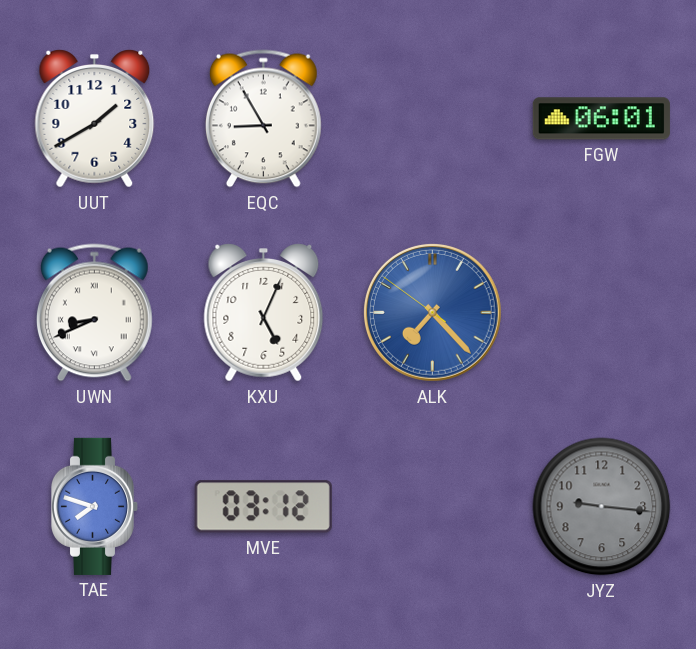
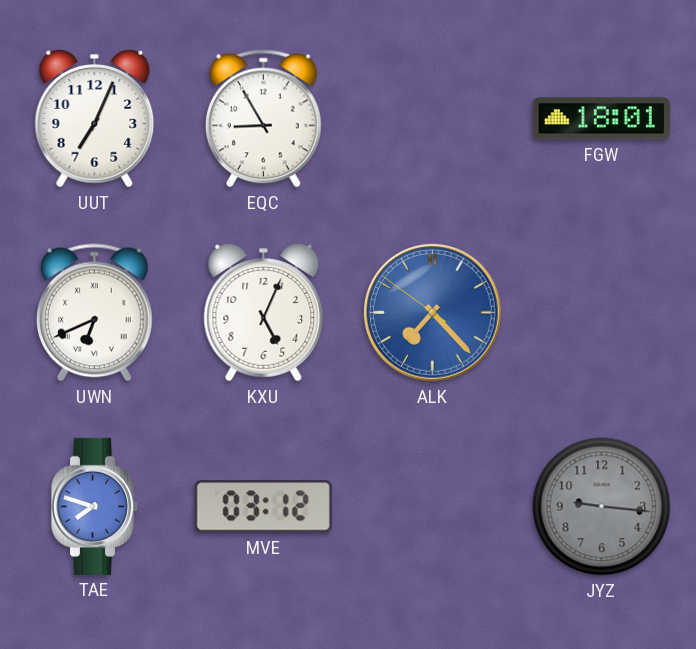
UUT: 1:40 -> 7:04 (95, 119)
FGW: 06:01 -> 18:01 (601, 119)
UWN: 8:41 -> 6:41 (94, 313)
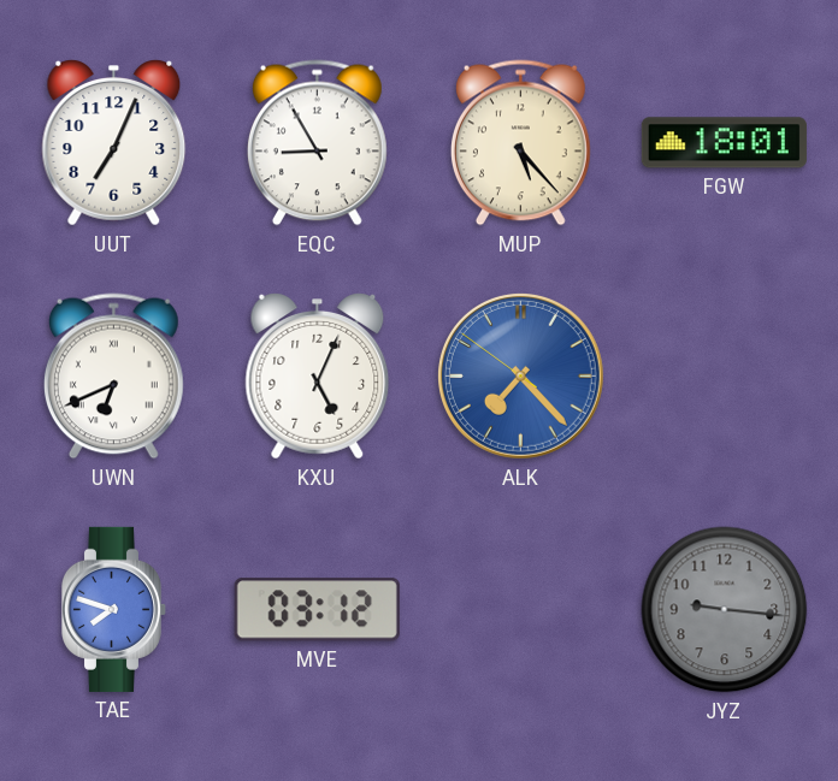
MUP: none -> 5:23 (520, 143)
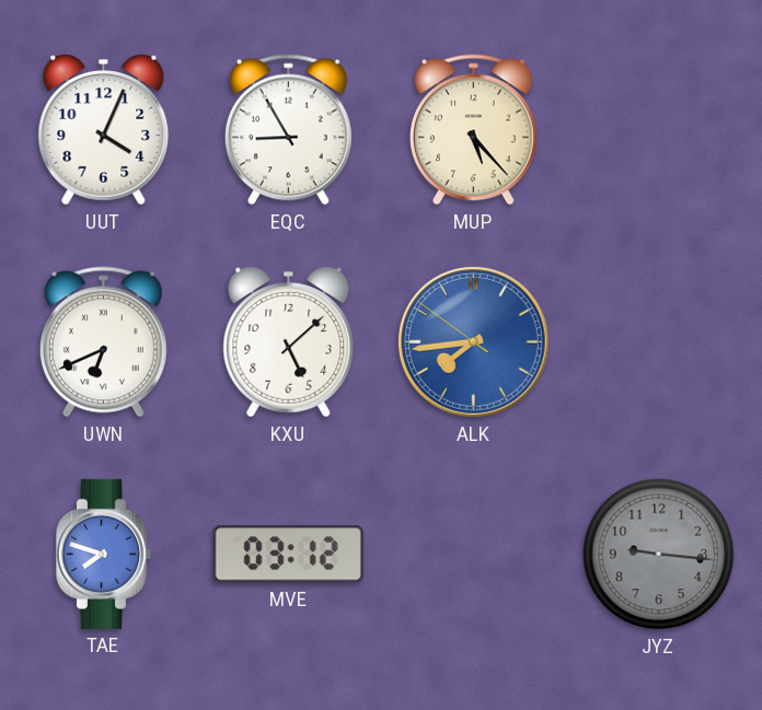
UUT: 7:04 -> 4:04 (104, 130)
FGW: 18:01 -> none (724, 143)
KXU: 5:04 -> 5:08 (289, 342)
ALK: 7:22 -> 7:43 (473, 341)
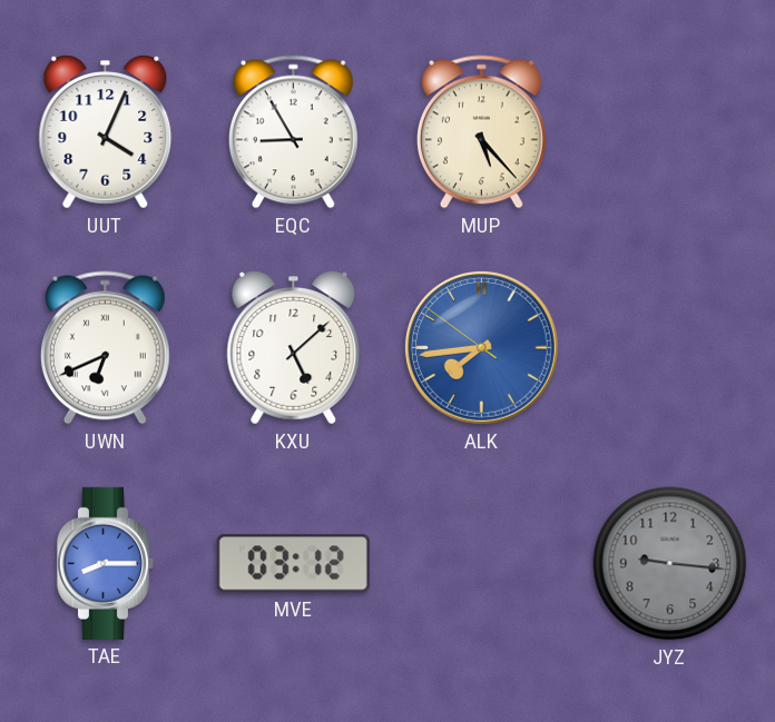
TAE: 7:48 -> 8:15 (106, 563)
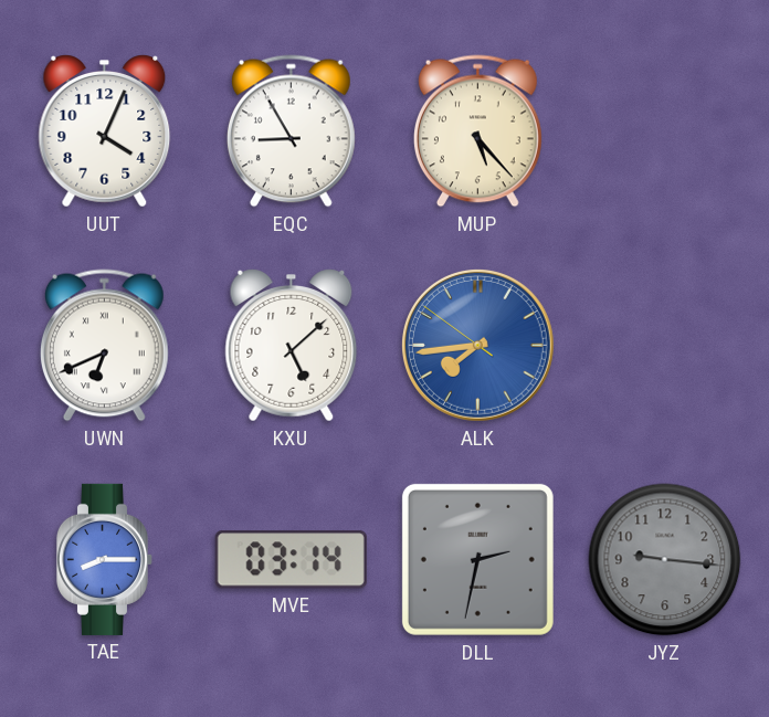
MVE: 03:12 -> 03:14 (291, 560)
DLL: none -> 2:32 (477, 559)
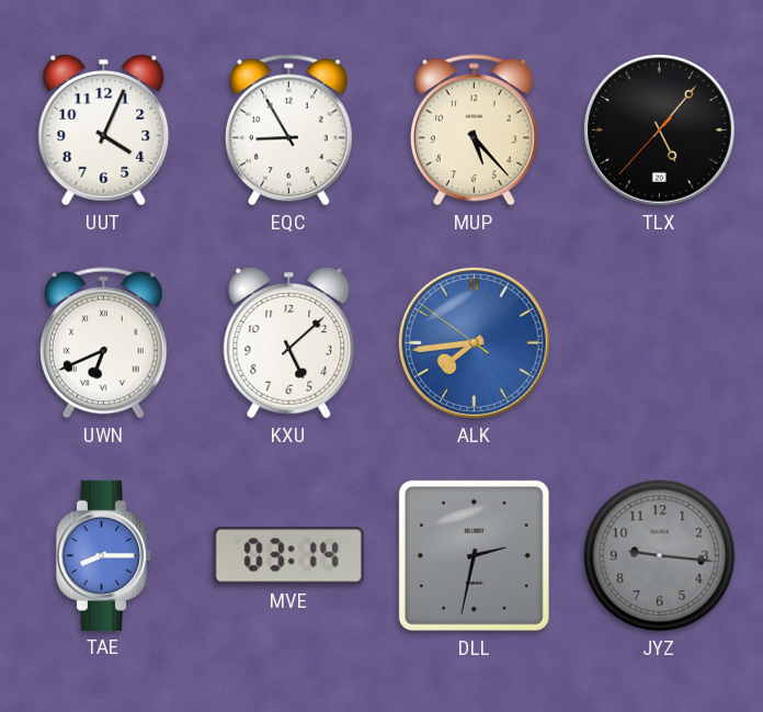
TLX: none -> 5:06 (659, 129)
